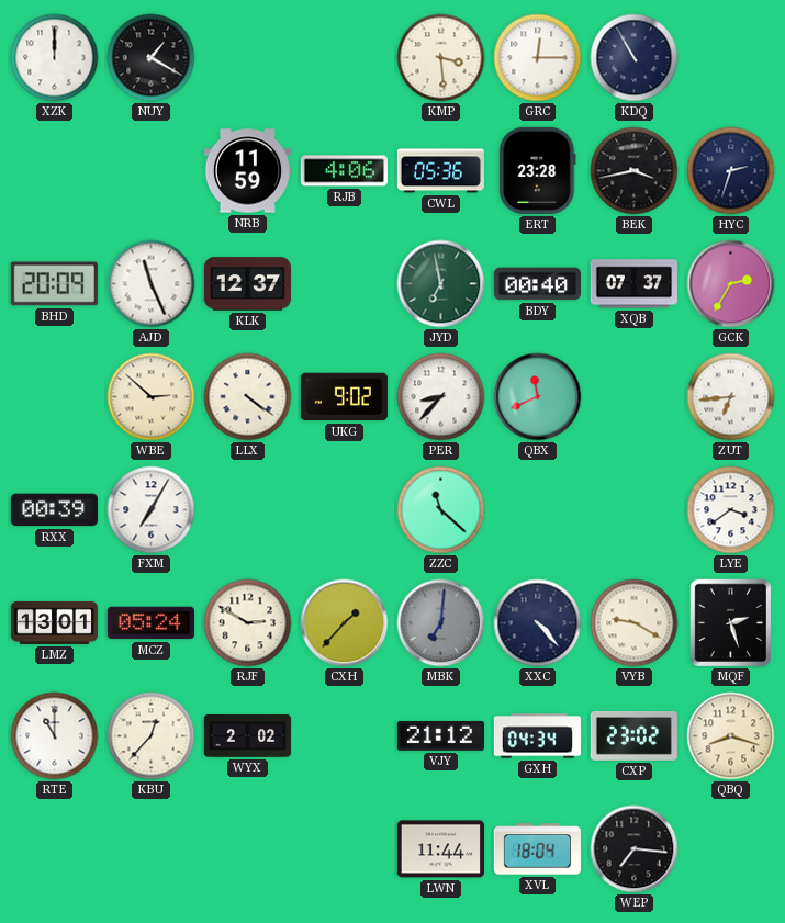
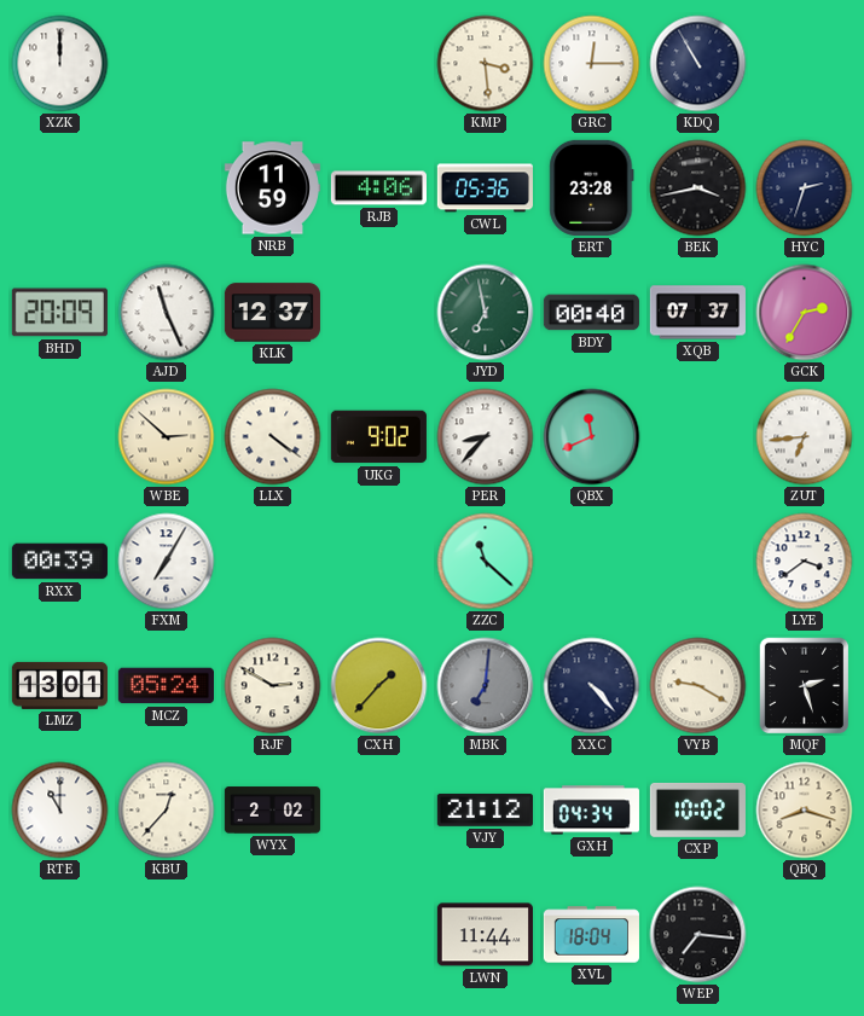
NUY: 1:20 -> none (152, 58)
CXP: 23:02 -> 10:02 (697, 809)
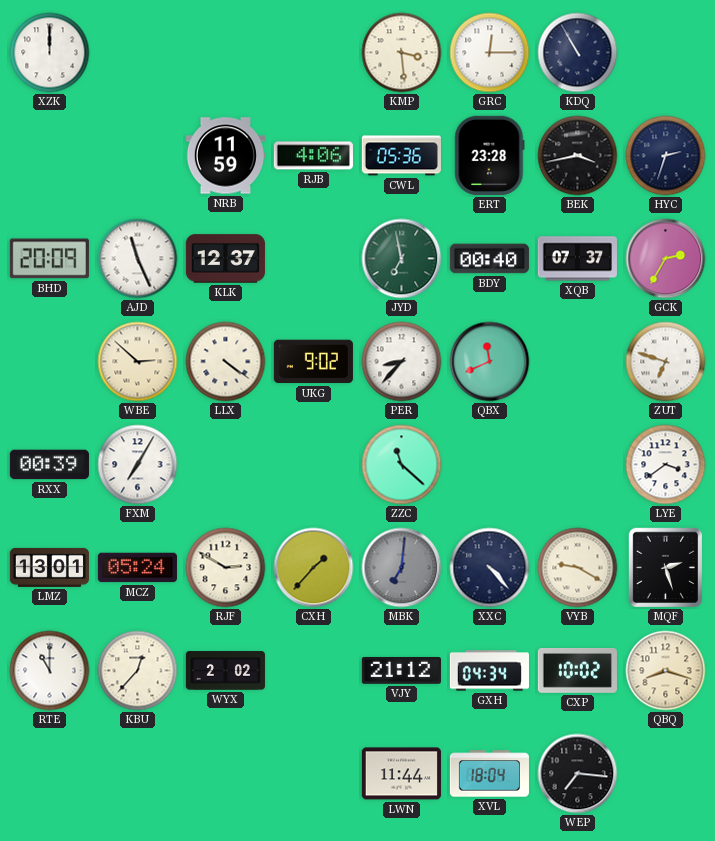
ZUT: 6:44 -> 6:48 (666, 362)
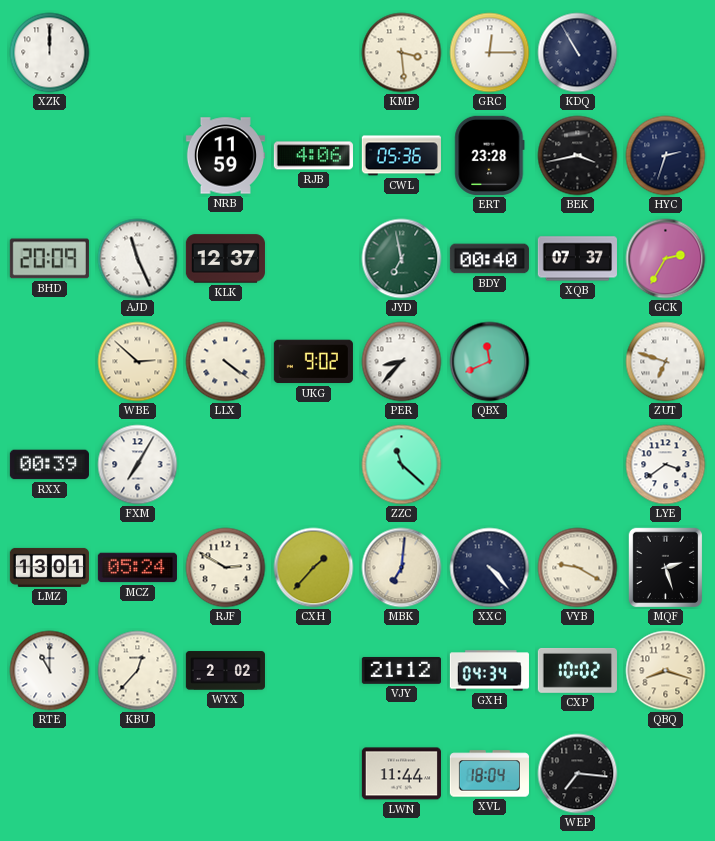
MBK dial: grey -> cream (402, 568)
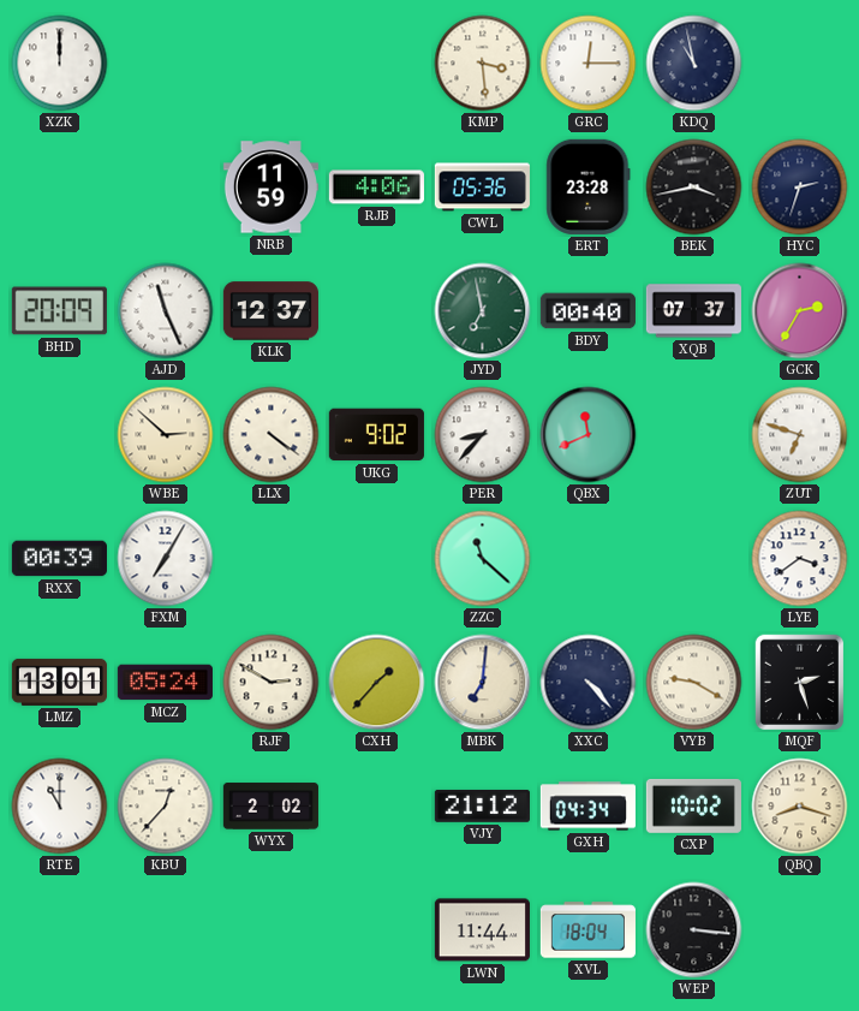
KDQ: 10:55 -> 10:58 (694, 64)
WEP: 7:16 -> 3:16 (694, 930)
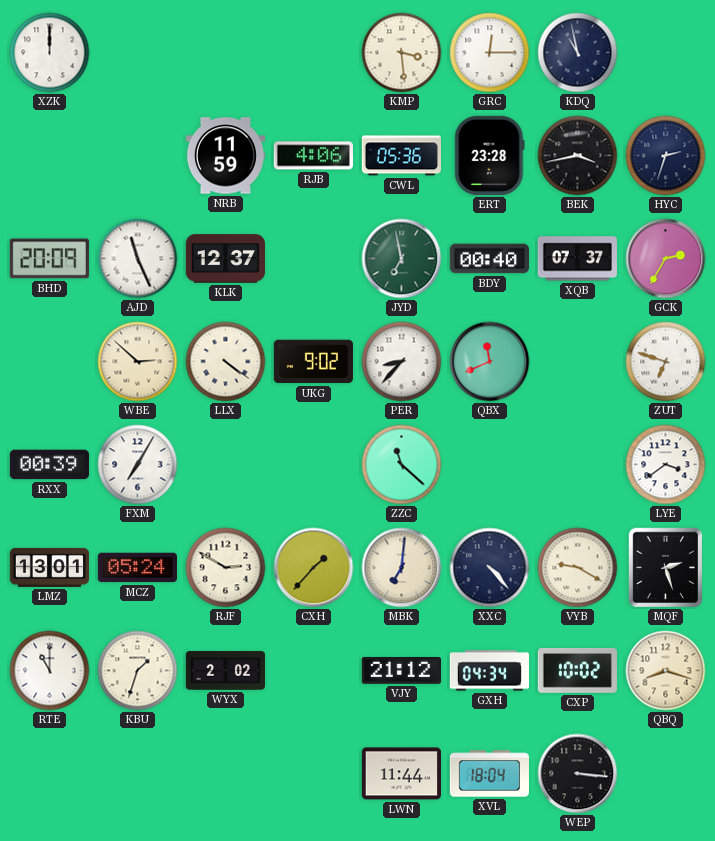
KBU: 12:37 -> 1:33 (138, 671)
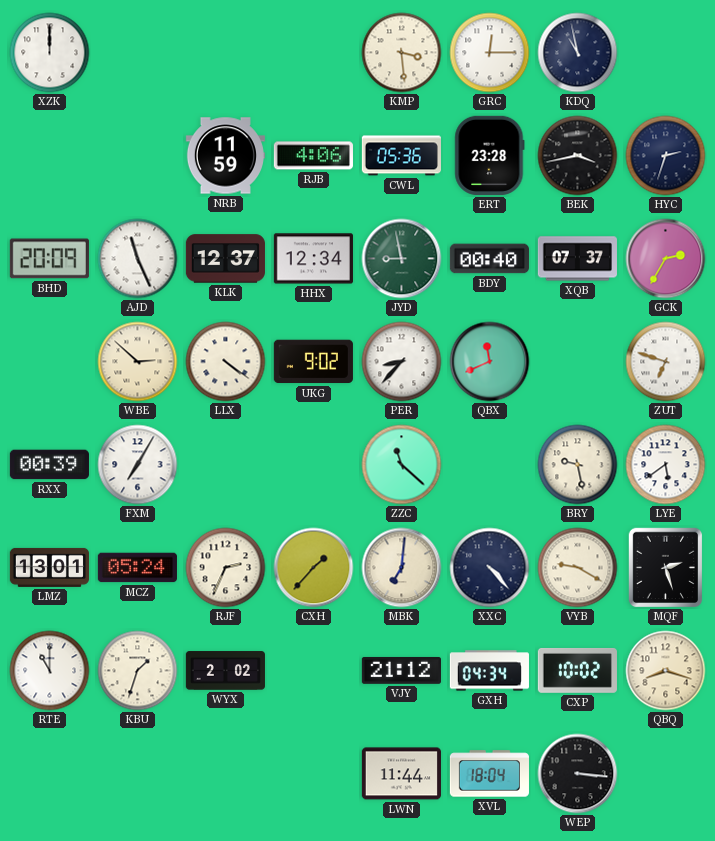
HHX: none -> 12:34 (313, 259)
JYD: 6:58 -> 8:58 (402, 259)
BRY: none -> 9:28 (578, 465)
LYE: 3:39 -> 5:39 (666, 465)
RJF: 2:50 -> 2:34 (226, 568)
